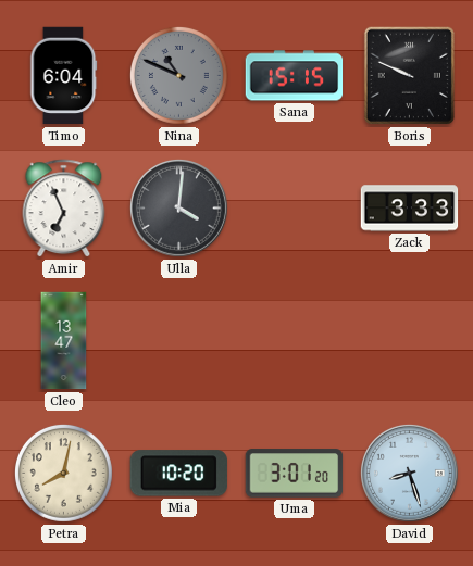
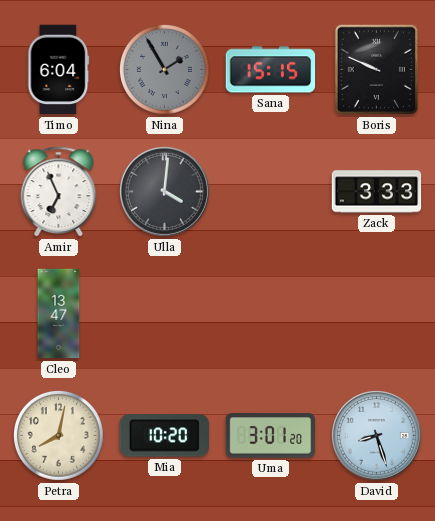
Nina: 10:49 -> 1:55 (164, 69)
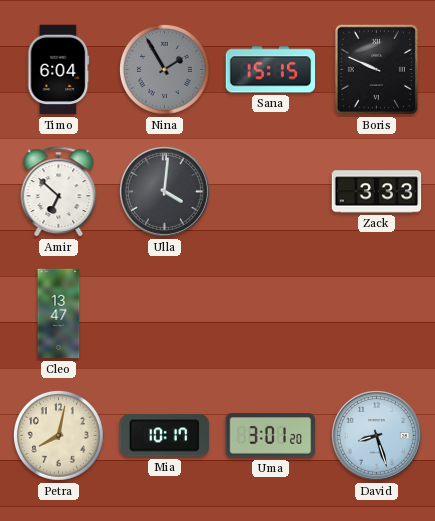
Amir: 6:56 -> 6:52 (59, 192)
Mia: 10:20 -> 10:17 (164, 436)
